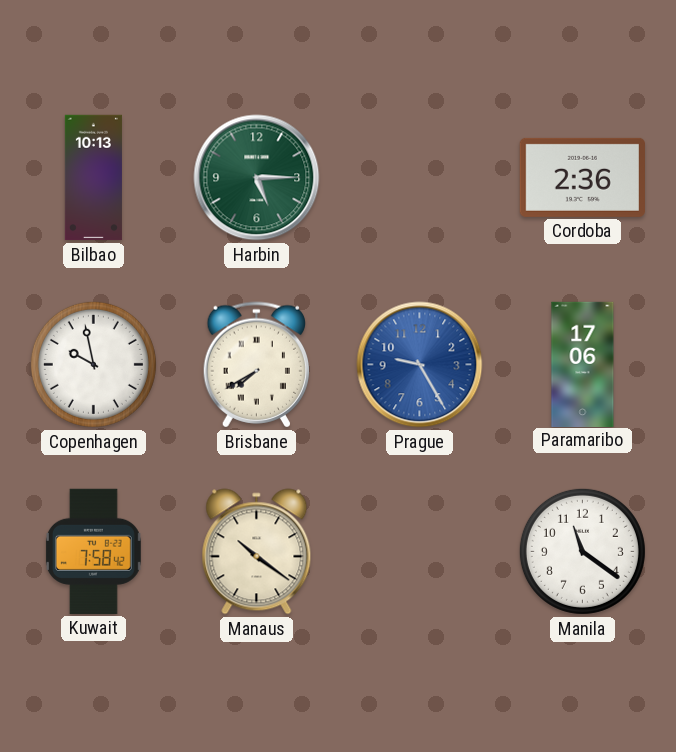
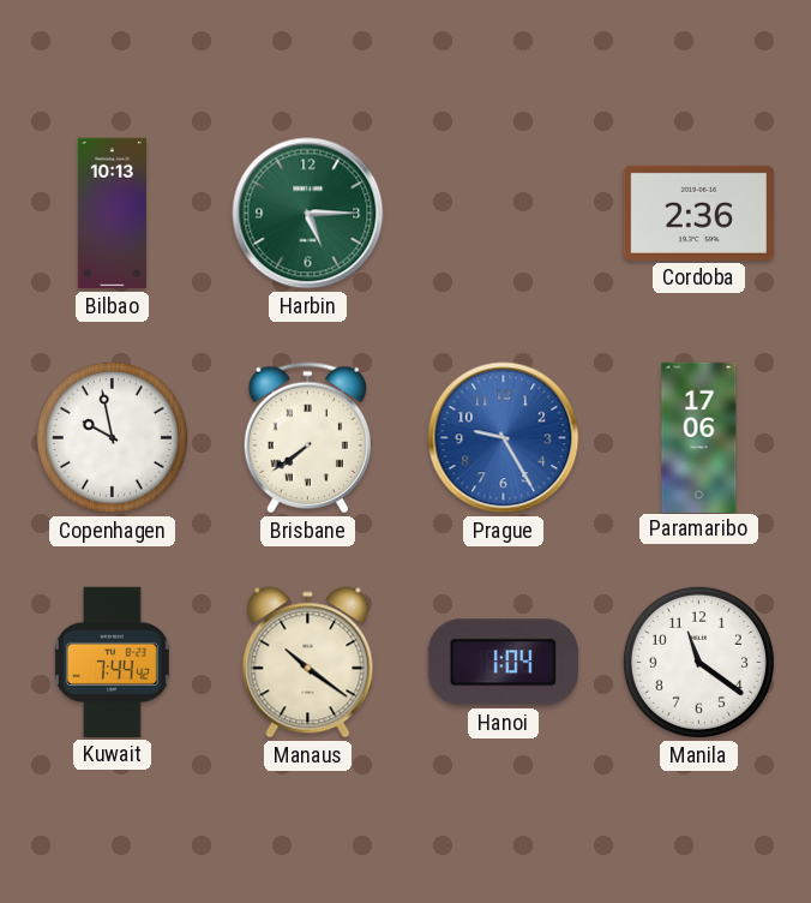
Brisbane: 7:40 -> 7:39 (307, 438)
Kuwait: 7:58 -> 7:44 (112, 662)
Hanoi: none -> 1:04 (503, 663)
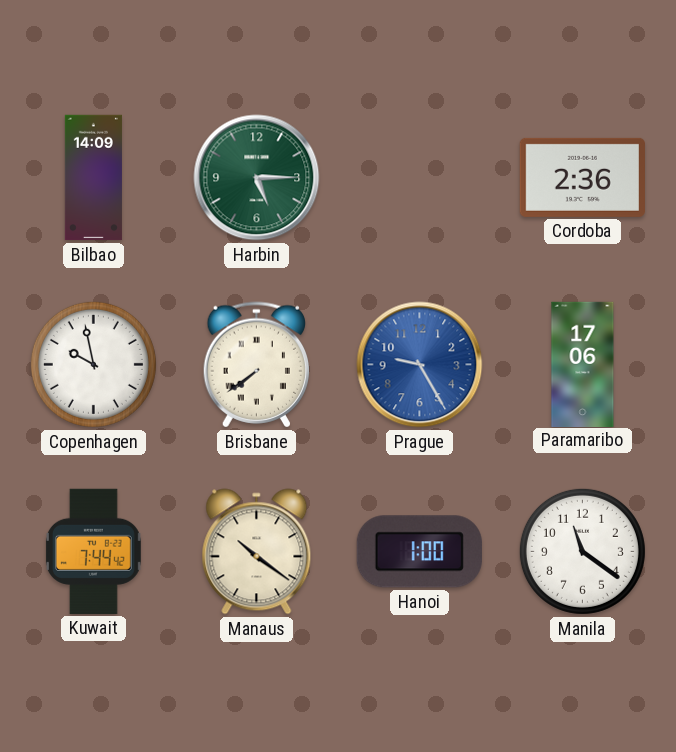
Bilbao: 10:13 -> 14:09 (93, 178)
Hanoi: 1:04 -> 1:00 (419, 552)
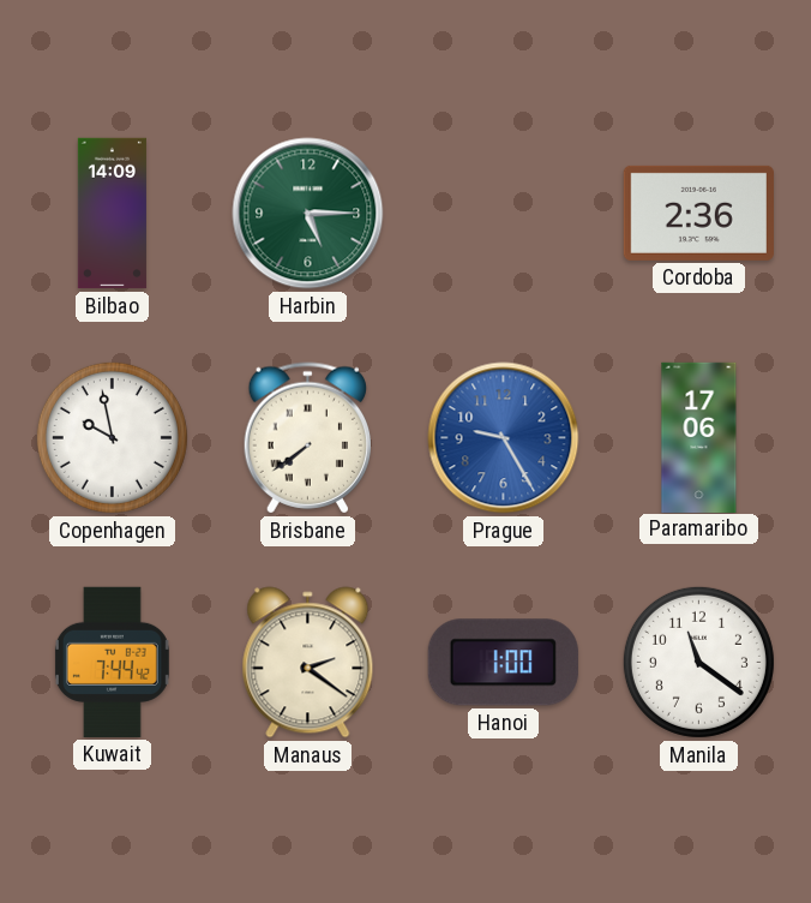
Manaus: 10:21 -> 2:21 (308, 663)
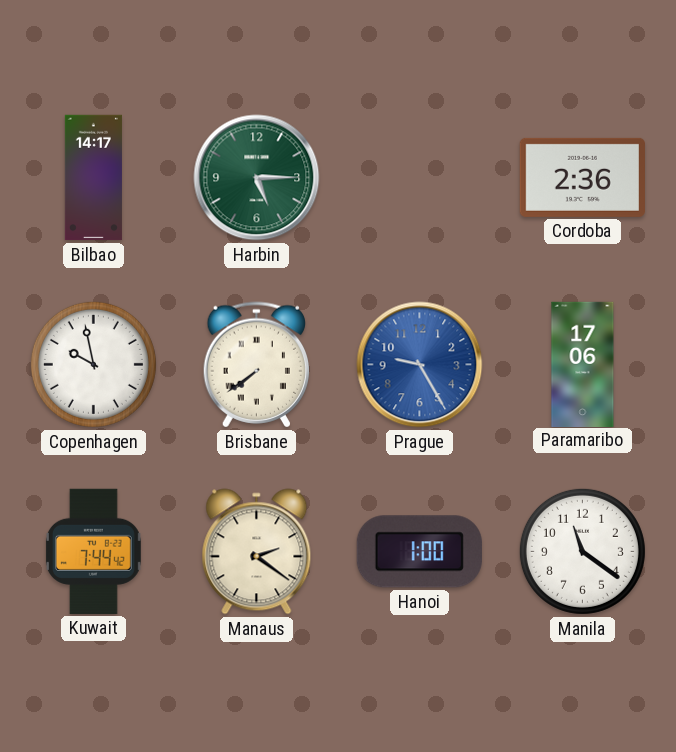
Bilbao: 14:09 -> 14:17 (93, 178)
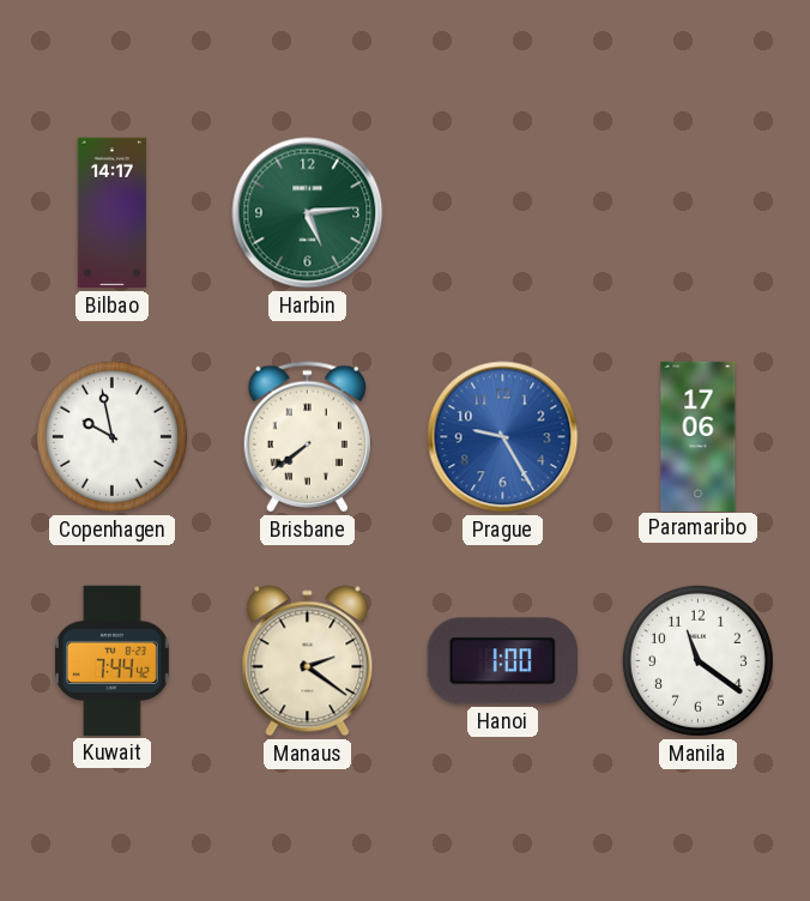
Harbin: 5:15 -> 5:14 (308, 213)
Cordoba: 2:36 -> none (582, 177)
